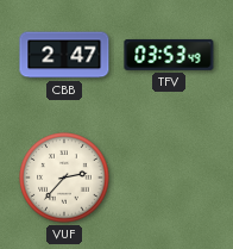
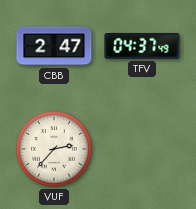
TFV: 03:53 -> 04:37 (142, 46)
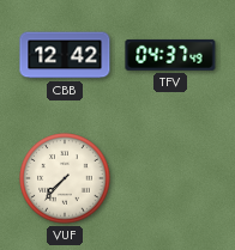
CBB: 2:47 -> 12:42 (65, 55)
VUF: 2:37 -> 7:37 (65, 178)
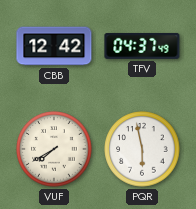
VUF: 7:37 -> 7:40 (54, 149)
PQR: none -> 5:58 (142, 149)
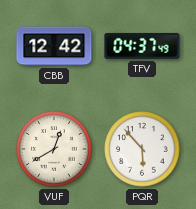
VUF: 7:40 -> 12:40 (54, 149)
PQR: 5:58 -> 5:53 (142, 149)
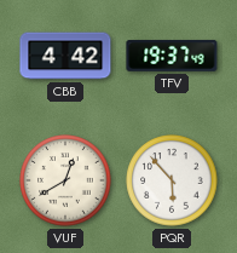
CBB: 12:42 -> 4:42 (65, 56)
TFV: 04:37 -> 19:37 (172, 56)
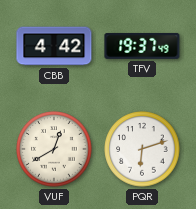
PQR: 5:53 -> 6:12 (142, 149)
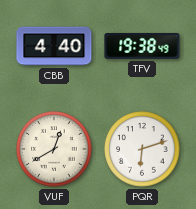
CBB: 4:42 -> 4:40 (54, 46)
TFV: 19:37 -> 19:38 (142, 46)
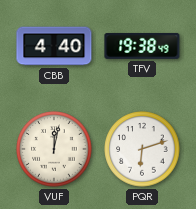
VUF: 12:40 -> 12:02 (54, 149)
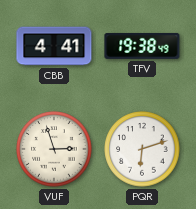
CBB: 4:40 -> 4:41 (54, 46)
VUF: 12:02 -> 2:57 (54, 149)
